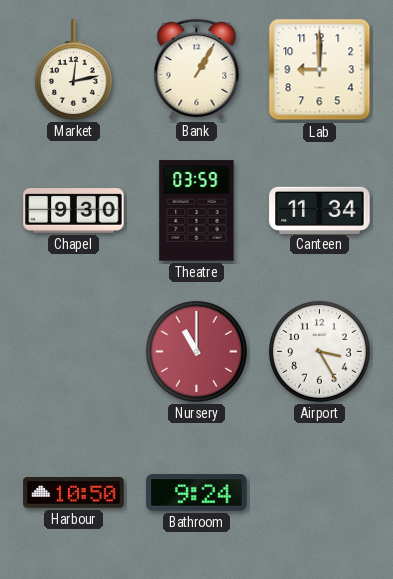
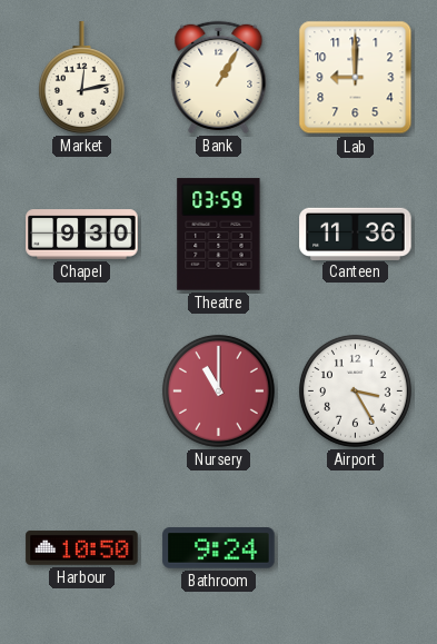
Canteen: 11:34 -> 11:36 (356, 234)
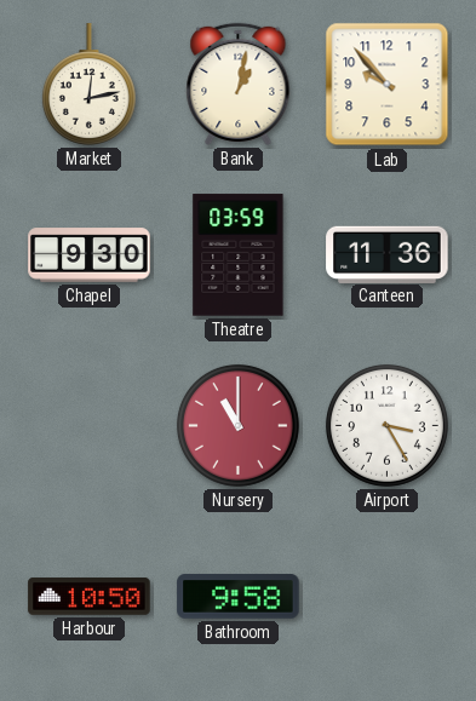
Bank: 1:05 -> 1:02 (239, 84)
Lab: 9:00 -> 9:53 (388, 85)
Bathroom: 9:24 -> 9:58 (239, 597)
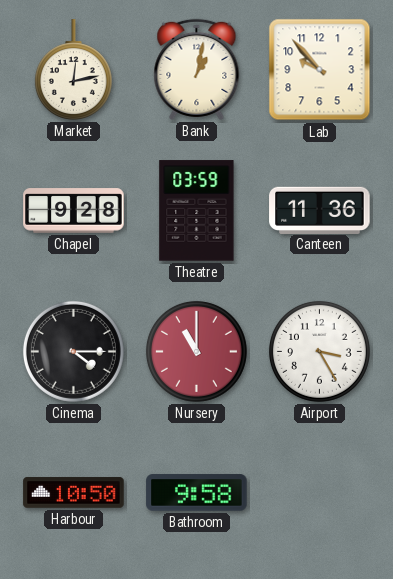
Chapel: 9:30 -> 9:28 (74, 211)
Cinema: none -> 4:15 (73, 351)
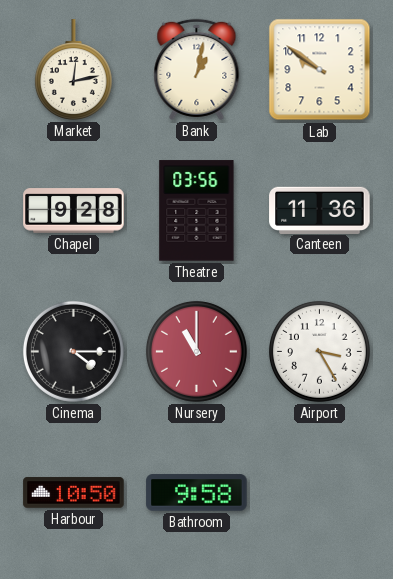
Lab: 9:53 -> 9:51 (320, 70)
Theatre: 03:59 -> 03:56 (197, 211)
